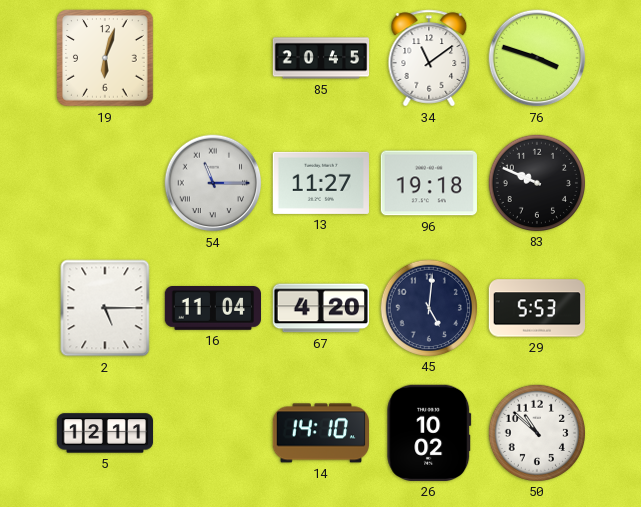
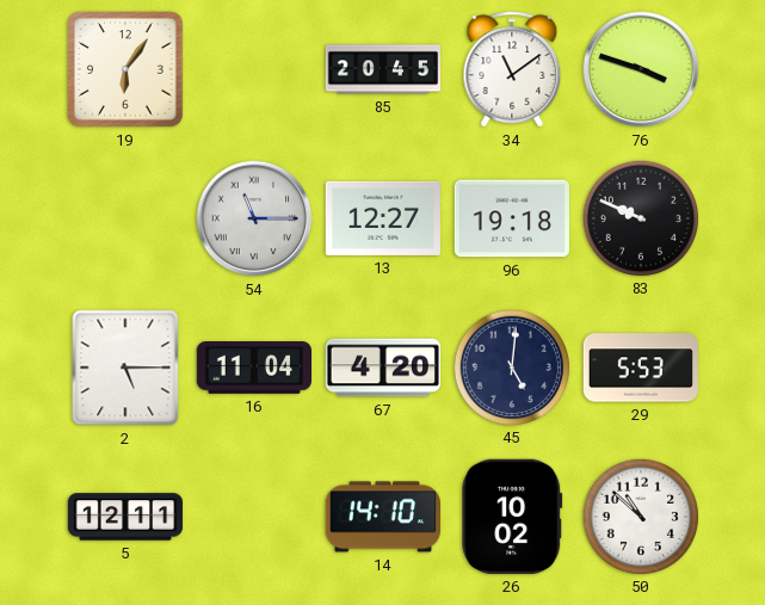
19: 6:03 -> 6:06 (125, 69)
13: 11:27 -> 12:27 (382, 218)
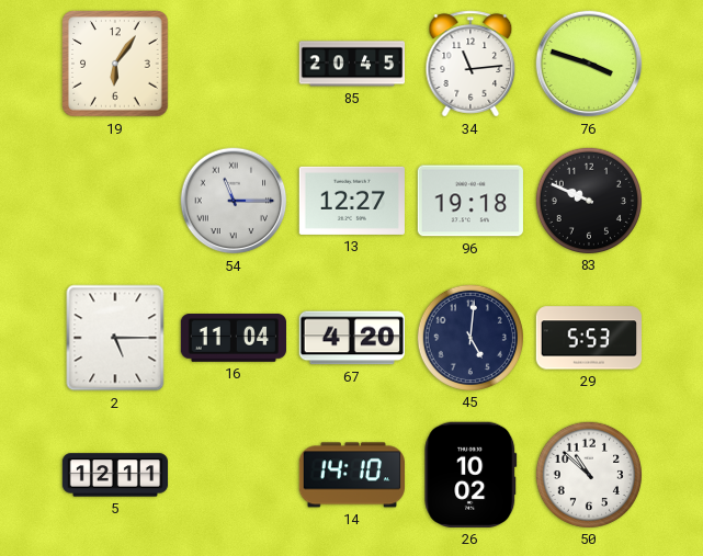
34: 11:09 -> 11:14 (470, 64)
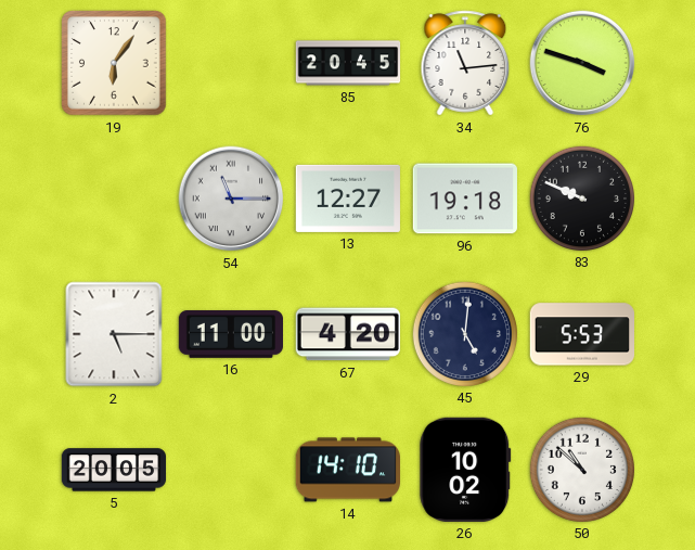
16: 11:04 -> 11:00 (230, 335)
5: 12:11 -> 20:05 (114, 470)
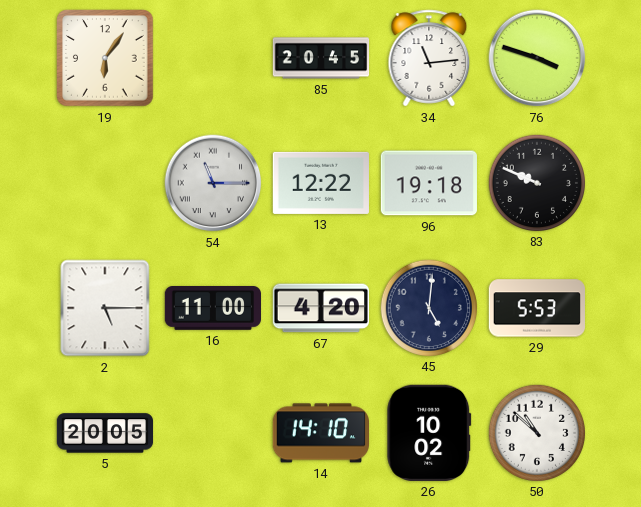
13: 12:27 -> 12:22 (320, 183)
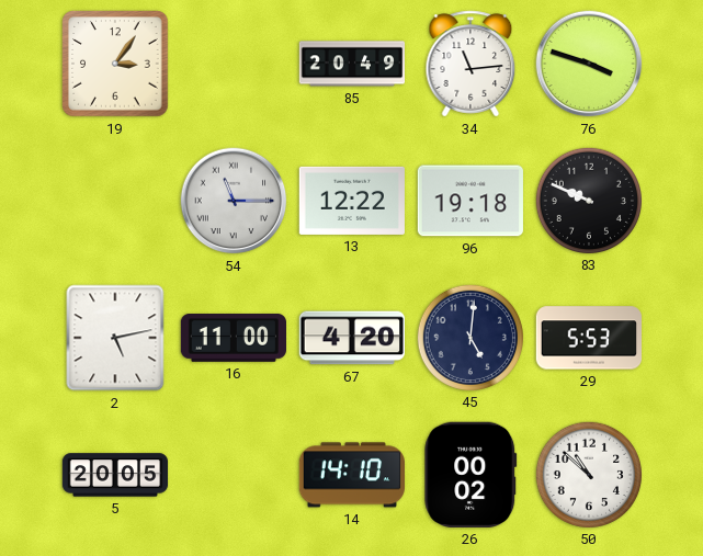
19: 6:06 -> 3:06 (115, 64)
85: 20:45 -> 20:49 (352, 64)
2: 5:15 -> 5:13 (115, 338)
26: 10:02 -> 00:02 (470, 475)
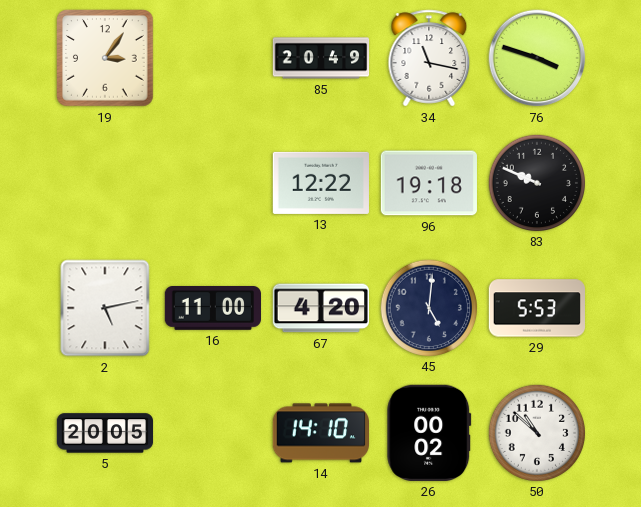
34: 11:14 -> 11:17 (429, 58)
54: 11:15 -> none (234, 201)
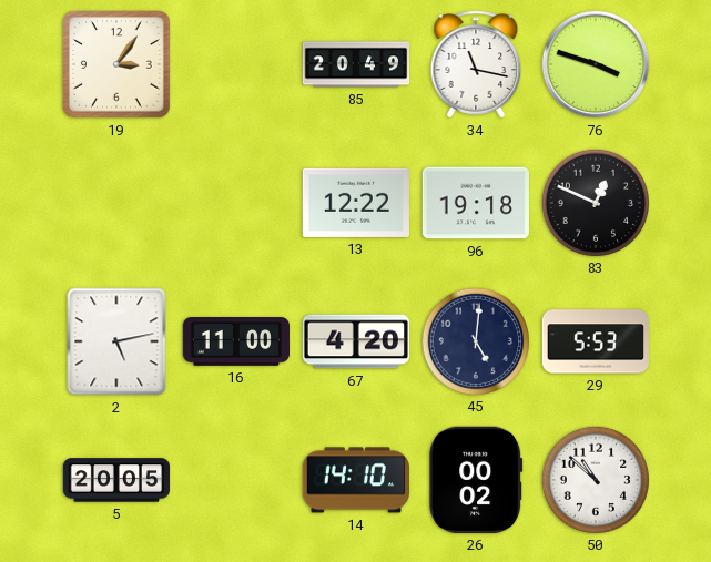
83: 9:49 -> 12:49 (595, 202)
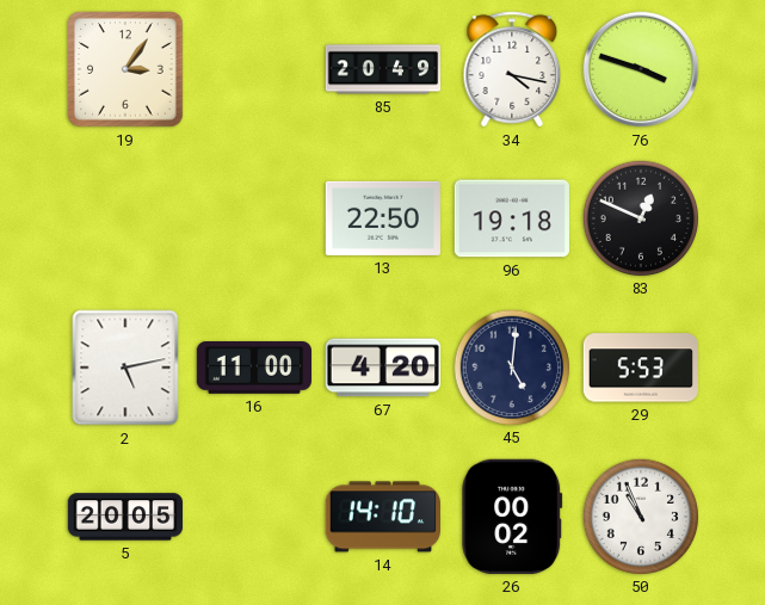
34: 11:17 -> 4:17 (512, 69)
13: 12:22 -> 22:50 (382, 218)
50: 10:52 -> 10:56 (640, 516)
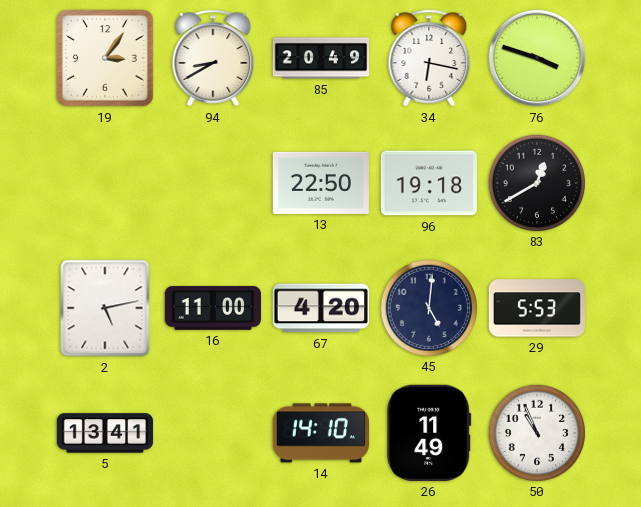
94: none -> 8:40 (213, 58)
34: 4:17 -> 6:17 (429, 58)
83: 12:49 -> 12:40 (536, 182)
5: 20:05 -> 13:41 (105, 433)
26: 00:02 -> 11:49 (429, 433)
